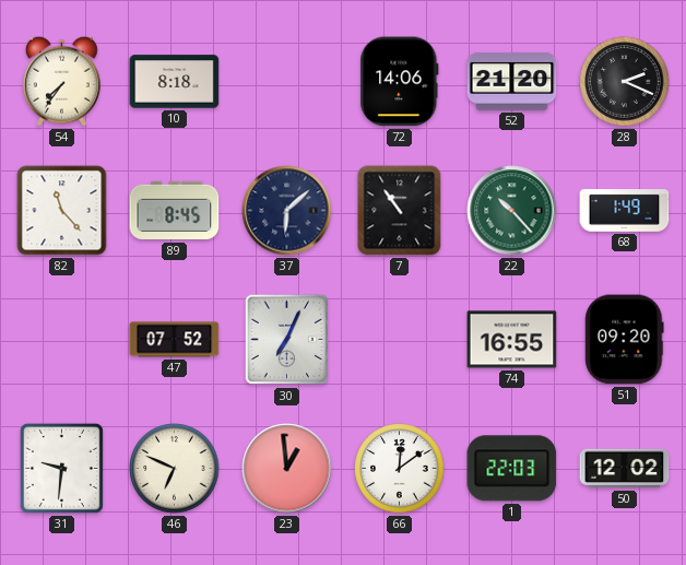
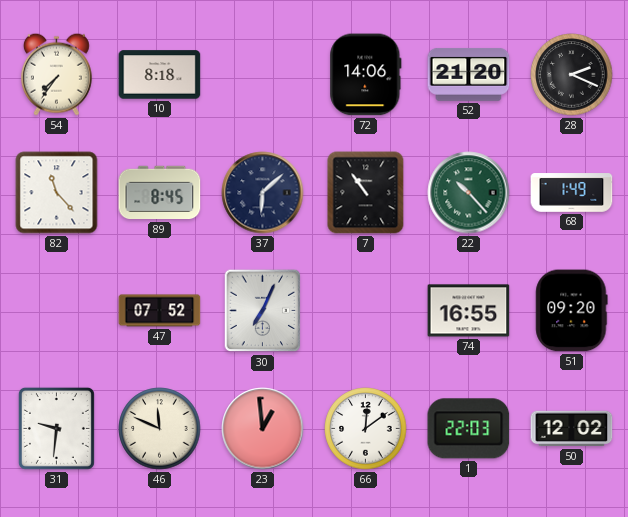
46: 6:49 -> 11:49 (160, 429)
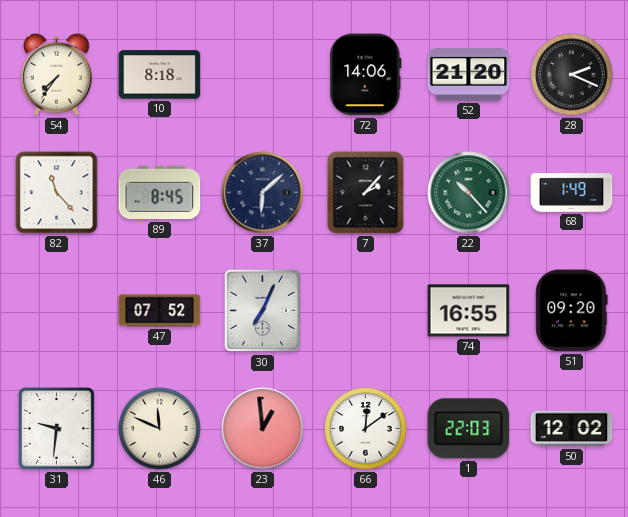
7: 10:54 -> 2:07 (366, 193)
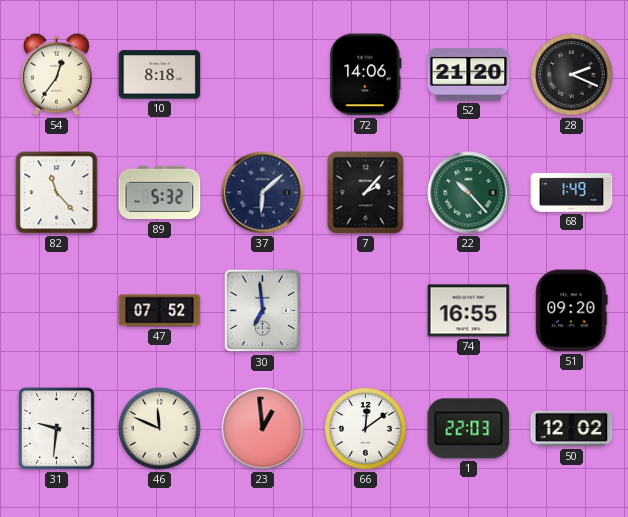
54: 7:36 -> 12:36 (56, 74)
89: 8:45 -> 5:32 (160, 193)
30: 7:04 -> 6:59 (263, 311)
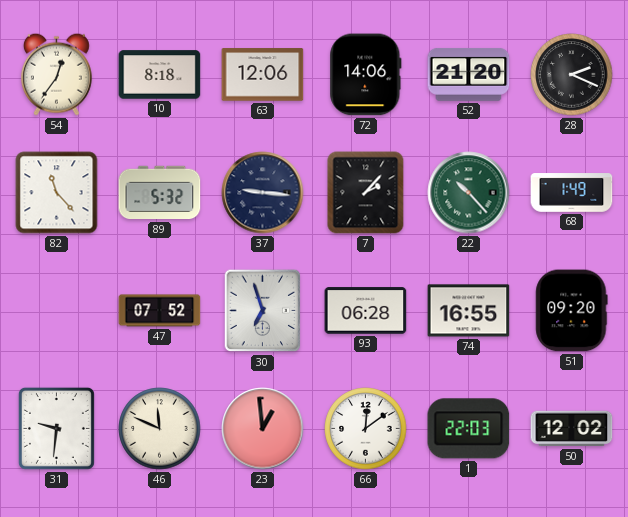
63: none -> 12:06 (263, 75)
37: 6:08 -> 9:16 (263, 193)
30: 6:59 -> 6:57 (263, 311)
93: none -> 06:28 (366, 311)
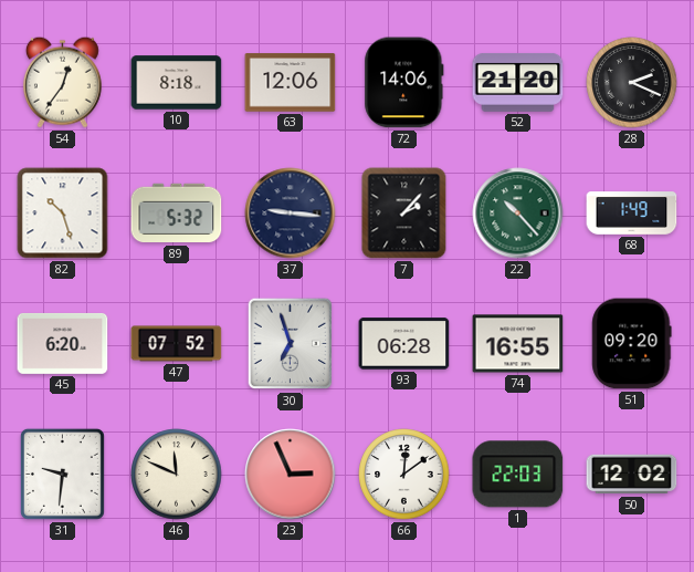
82: 11:23 -> 10:27 (63, 214)
45: none -> 6:20 (63, 343)
23: 12:59 -> 2:56 (291, 475)
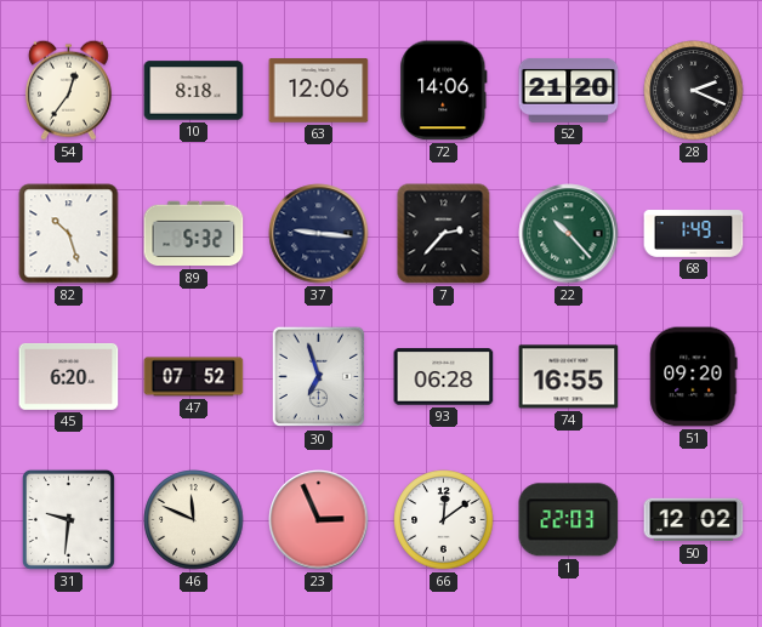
7: 2:07 -> 2:37 (444, 234)
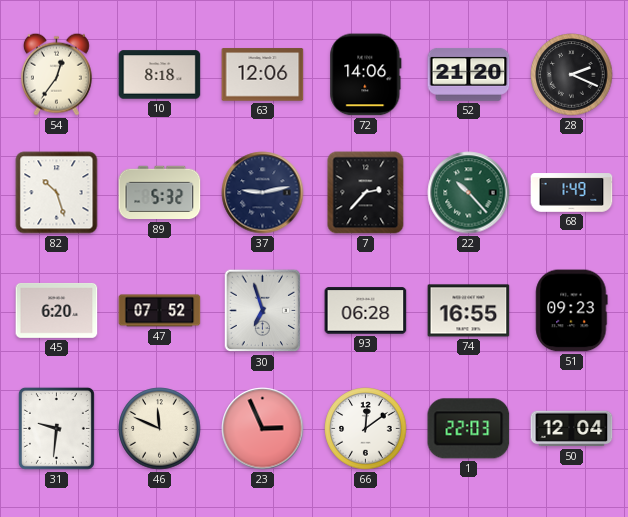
37: 9:16 -> 9:13 (263, 193)
51: 09:20 -> 09:23 (572, 311)
50: 12:02 -> 12:04 (572, 429)
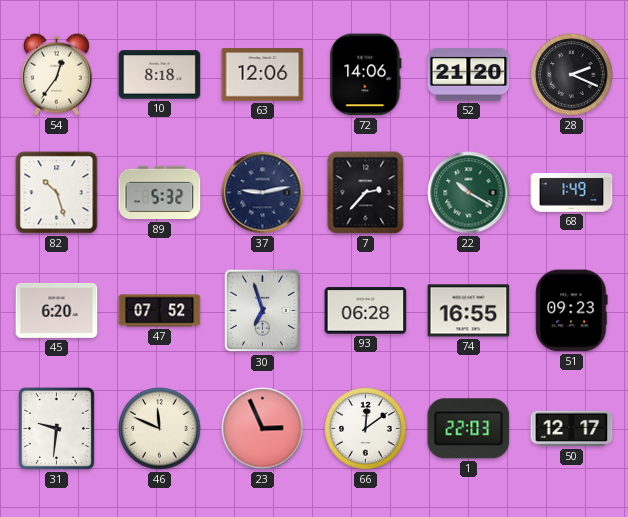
22: 10:23 -> 10:20 (469, 193)
50: 12:04 -> 12:17 (572, 429)
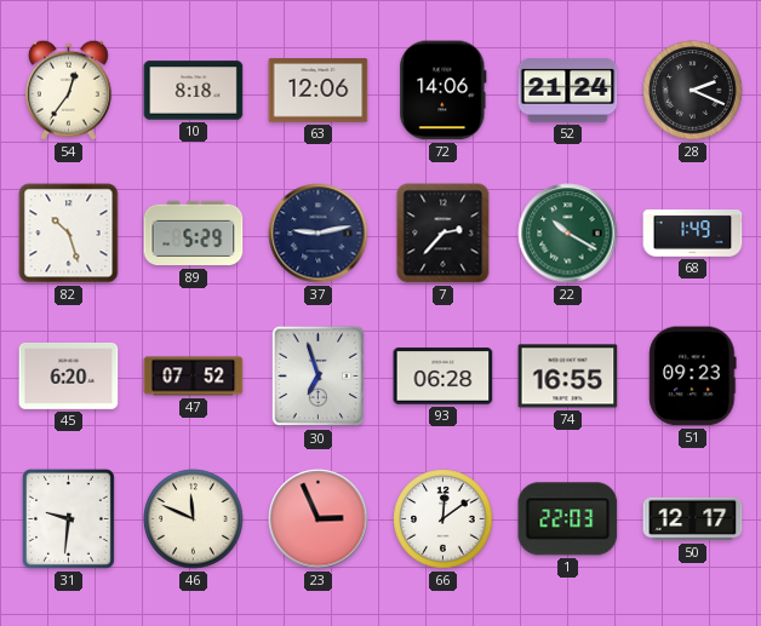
52: 21:20 -> 21:24 (568, 90)
89: 5:32 -> 5:29 (194, 234)
